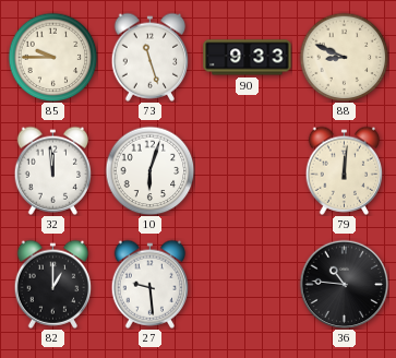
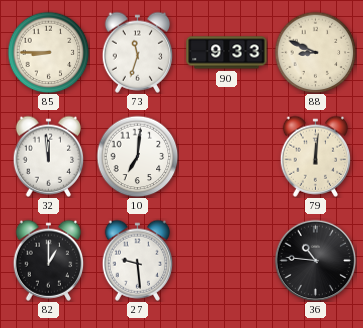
85: 9:45 -> 8:45 (48, 52)
73: 11:27 -> 11:33 (138, 52)
10: 6:03 -> 7:01 (137, 156)
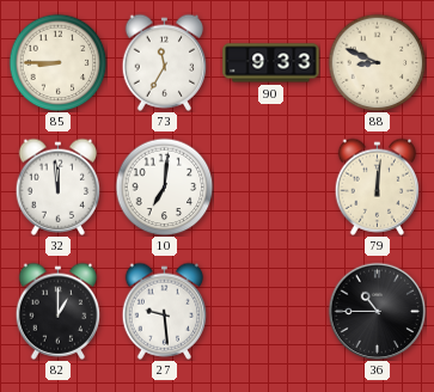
73: 11:33 -> 11:35 (165, 62)
36: 10:46 -> 10:45 (377, 311)
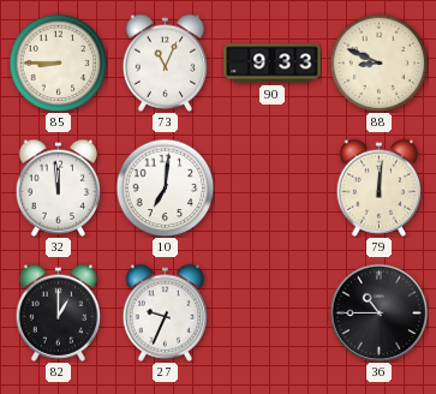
73: 11:35 -> 11:04 (166, 62)
27: 9:29 -> 9:34 (166, 312)
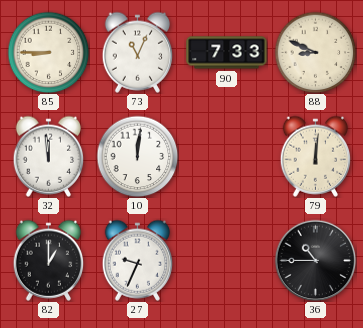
90: 9:33 -> 7:33 (227, 53)
10: 7:01 -> 12:01 (137, 156)
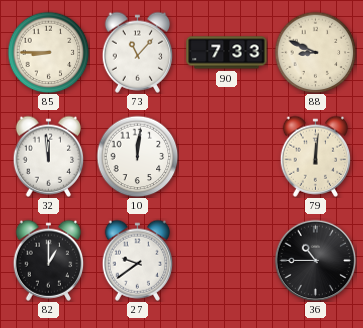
73: 11:04 -> 11:07 (138, 52)
27: 9:34 -> 9:39 (138, 260)
